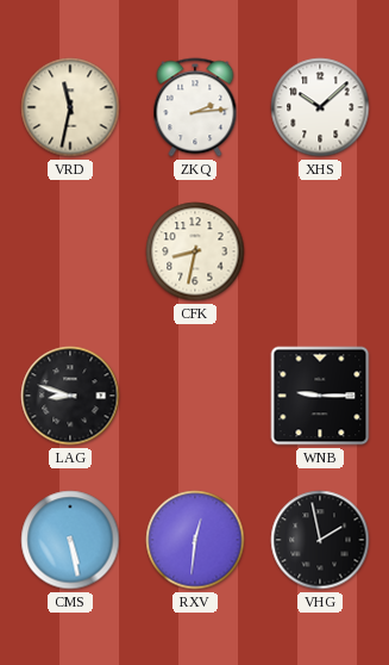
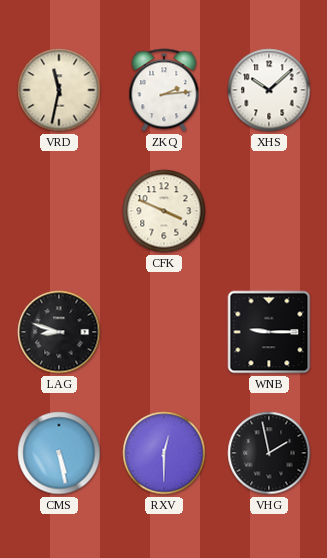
CFK: 8:32 -> 3:49 (164, 211)
RXV: 12:31 -> 12:30 (164, 453)
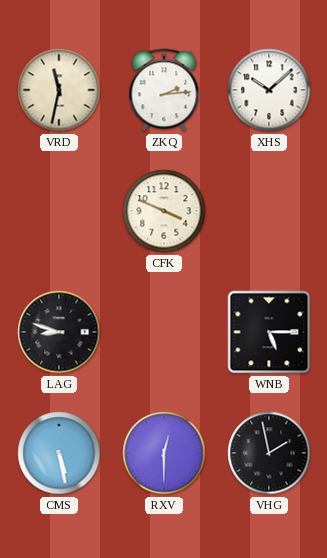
WNB: 9:15 -> 5:15 (269, 332)
